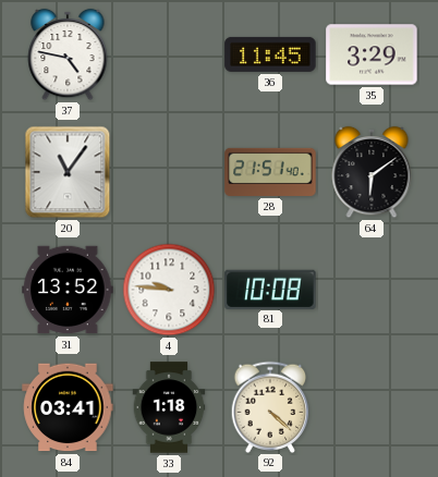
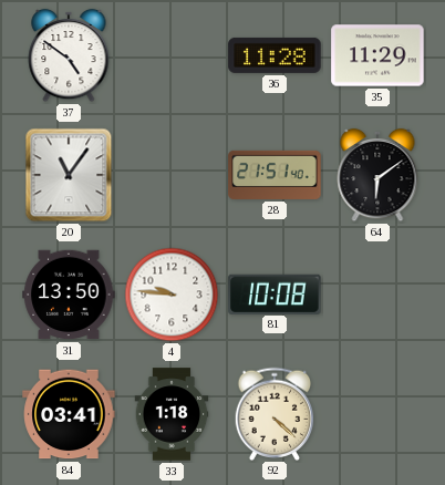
37: 4:47 -> 4:51 (69, 55)
36: 11:45 -> 11:28 (275, 55)
35: 3:29 -> 11:29 (377, 55)
31: 13:52 -> 13:50 (69, 295)
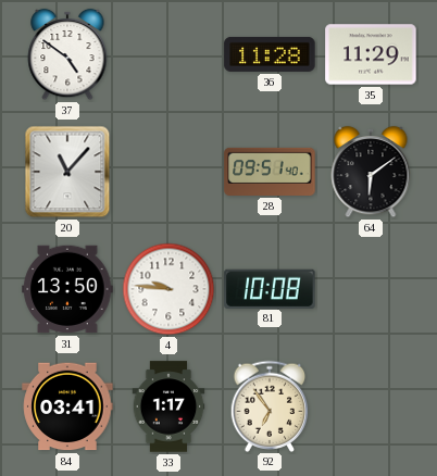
20: 11:06 -> 11:07 (67, 172)
28: 21:51 -> 09:51 (270, 172)
33: 1:18 -> 1:17 (168, 406)
92: 4:22 -> 6:54 (270, 405)
